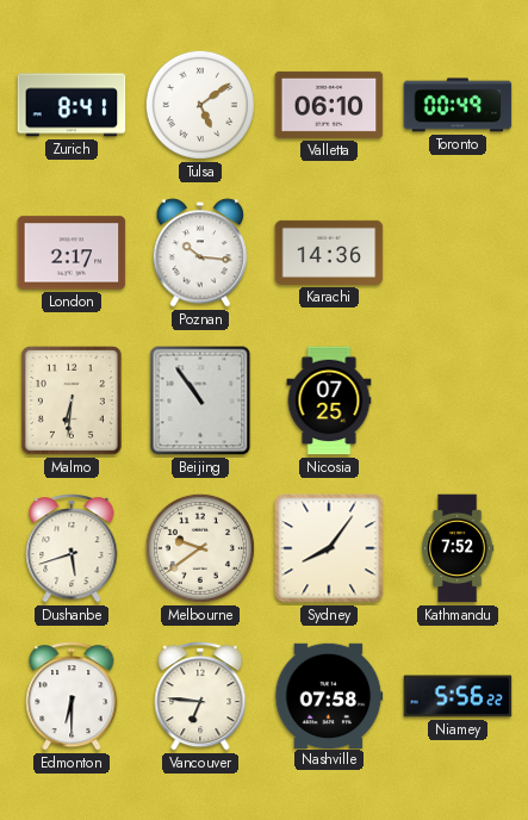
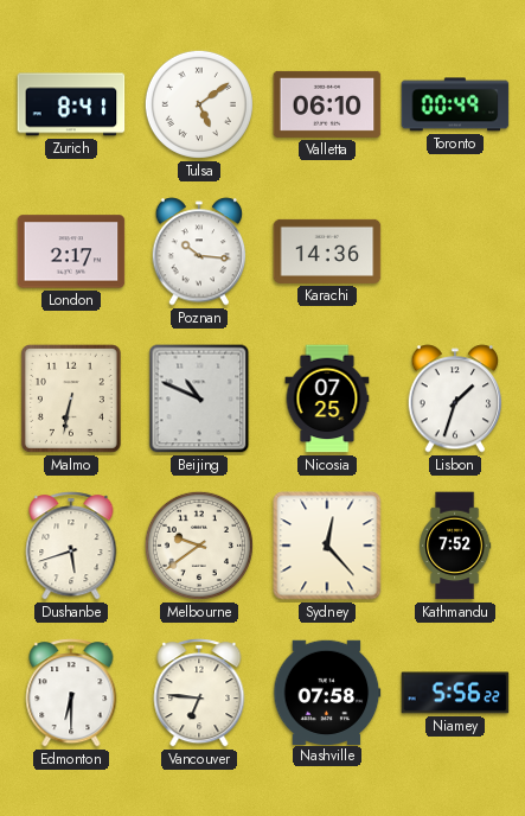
Malmo: 6:31 -> 6:32 (71, 399)
Beijing: 10:54 -> 10:49 (199, 399)
Lisbon: none -> 1:33 (455, 399)
Sydney: 8:06 -> 12:23 (327, 546)
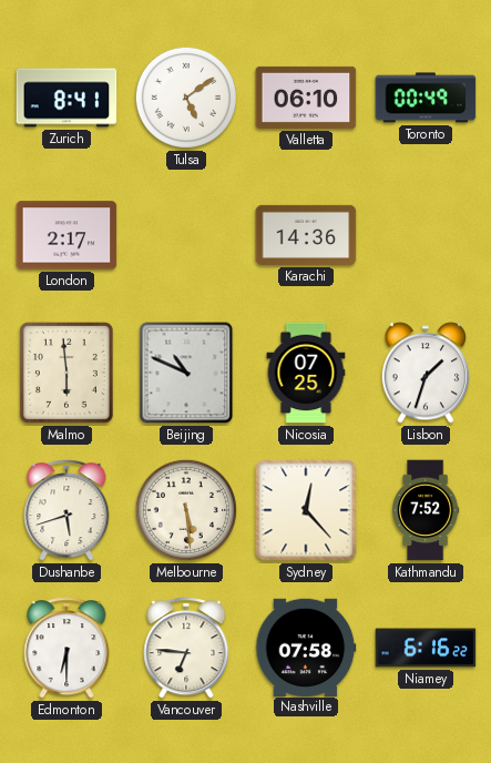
Poznan: 10:16 -> none (199, 251)
Malmo: 6:32 -> 5:59 (67, 373)
Melbourne: 9:39 -> 5:29 (186, 510)
Niamey: 5:56 -> 6:16 (426, 648)
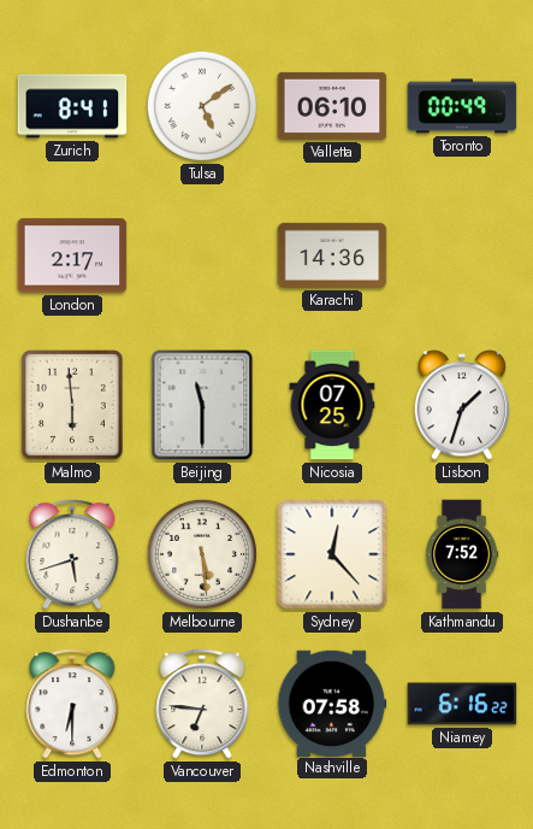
Beijing: 10:49 -> 11:30 (202, 405)
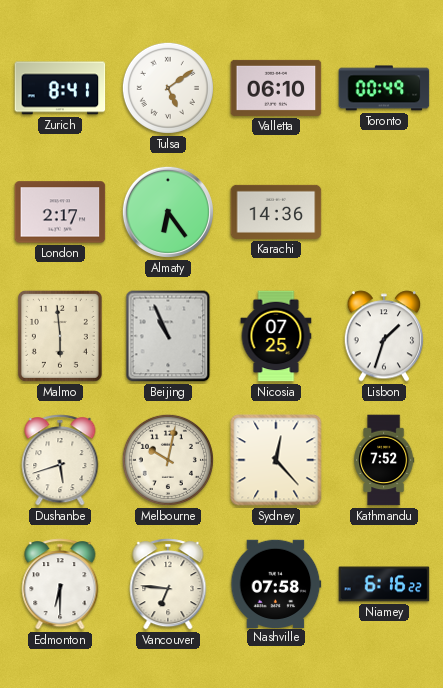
Almaty: none -> 6:24 (168, 212)
Beijing: 11:30 -> 10:56 (168, 336)
Melbourne: 5:29 -> 10:02 (168, 460)
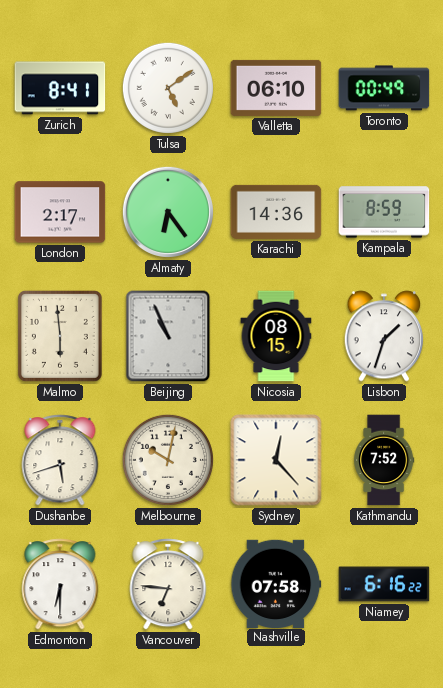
Kampala: none -> 8:59 (384, 212)
Nicosia: 07:25 -> 08:15 (276, 336)
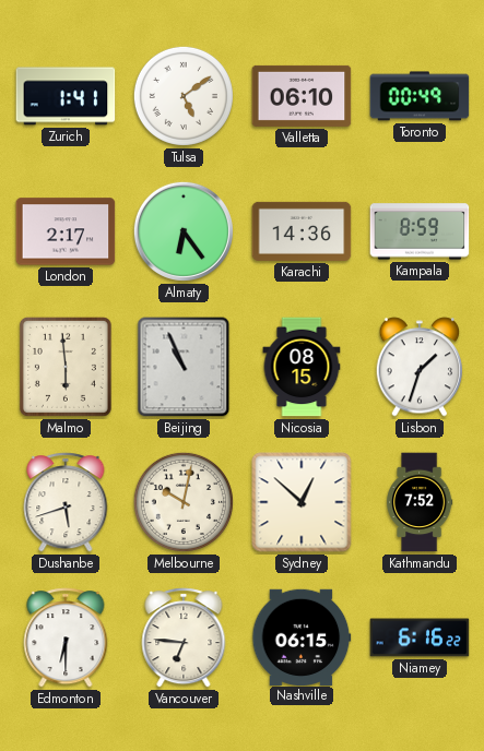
Zurich: 8:41 -> 1:41 (66, 96)
Sydney: 12:23 -> 12:52 (302, 502)
Nashville: 07:58 -> 06:15 (302, 636)
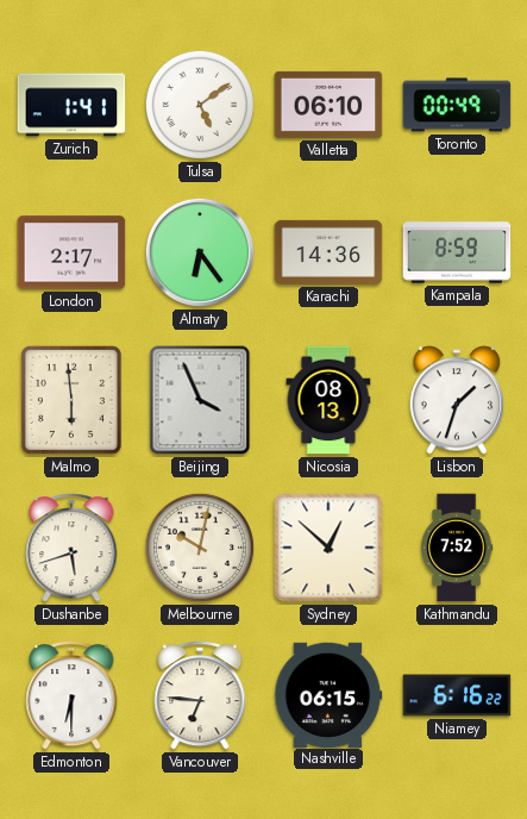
Beijing: 10:56 -> 3:56 (200, 400)
Nicosia: 08:15 -> 08:13 (328, 400)
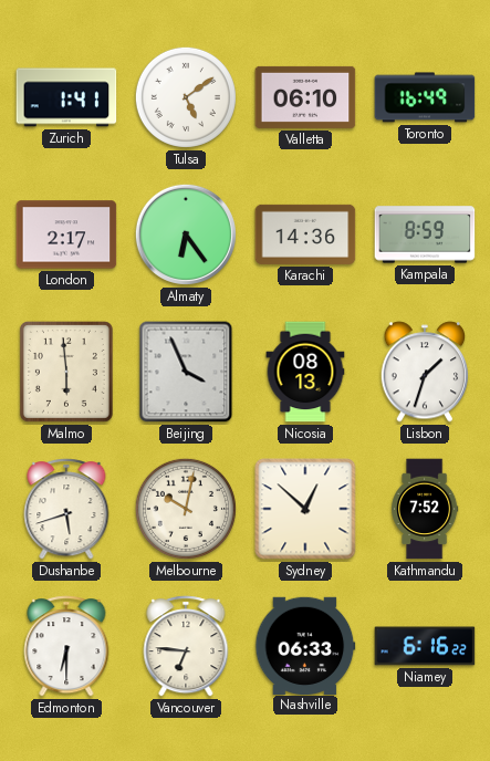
Toronto: 00:49 -> 16:49 (425, 97)
Nashville: 06:15 -> 06:33 (305, 645)
